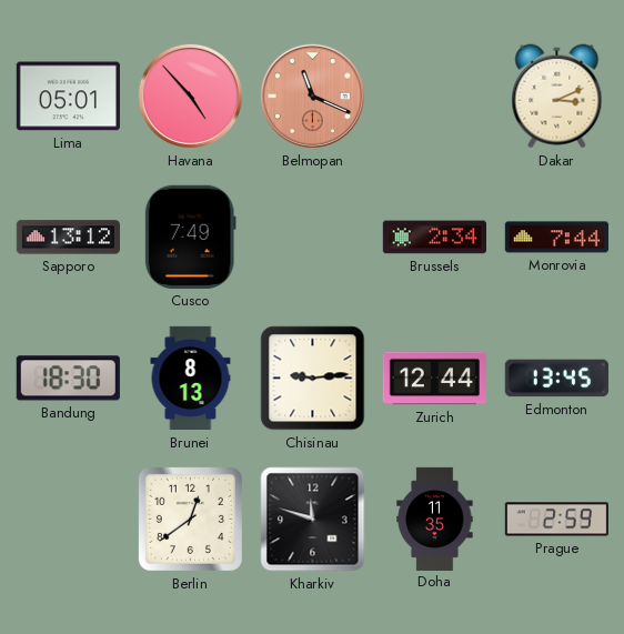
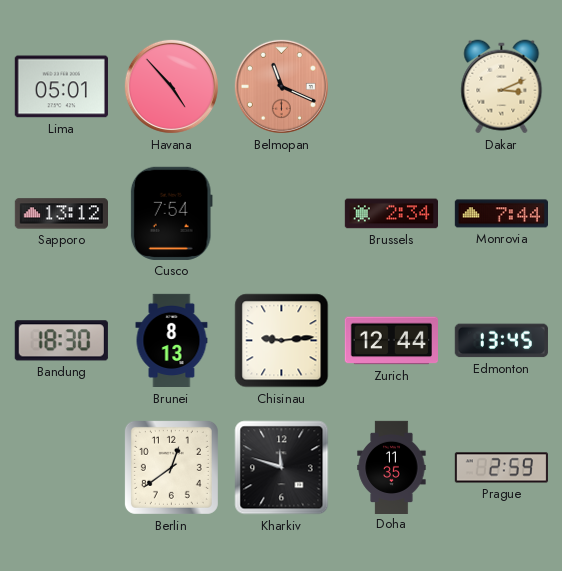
Cusco: 7:49 -> 7:54 (171, 213)
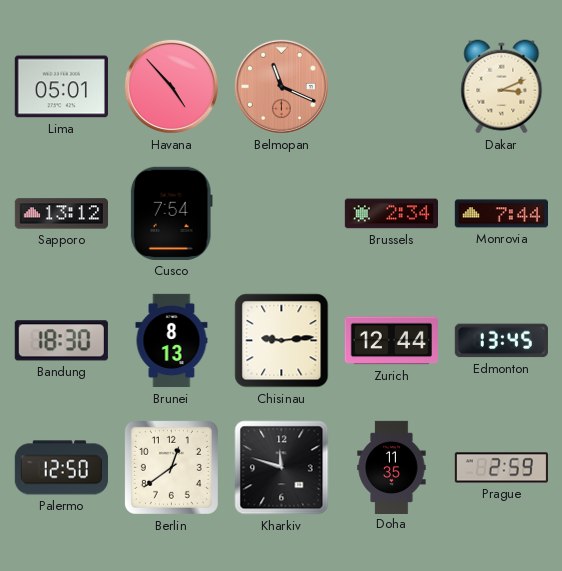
Palermo: none -> 12:50 (61, 468)
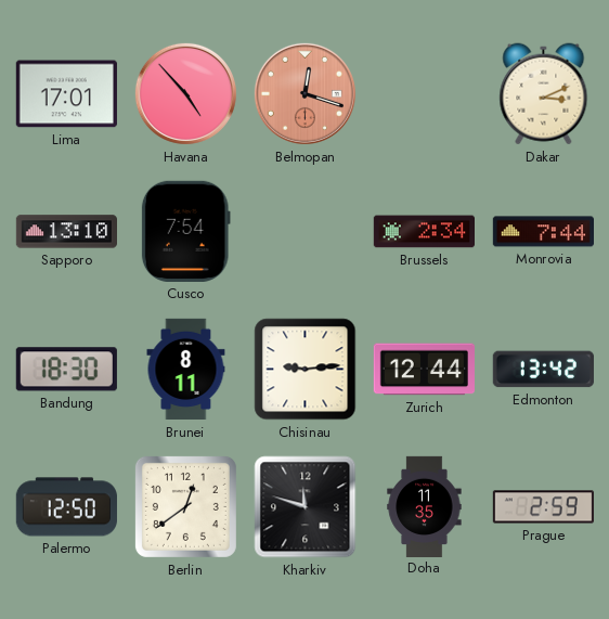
Lima: 05:01 -> 17:01 (66, 94)
Belmopan: 11:19 -> 12:18 (304, 93)
Sapporo: 13:12 -> 13:10 (66, 232)
Brunei: 8:13 -> 8:11 (186, 370)
Edmonton: 13:45 -> 13:42 (543, 370)
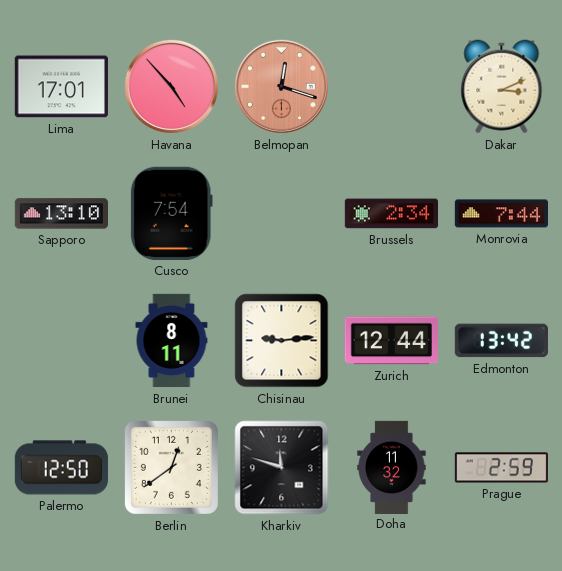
Bandung: 18:30 -> none (66, 370)
Doha: 11:35 -> 11:32 (392, 467)
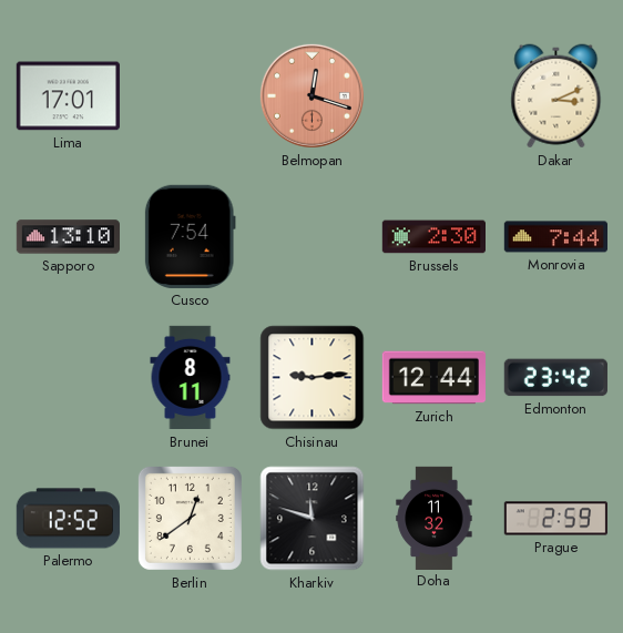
Havana: 4:53 -> none (171, 86)
Brussels: 2:34 -> 2:30 (433, 237)
Edmonton: 13:42 -> 23:42 (555, 378)
Palermo: 12:50 -> 12:52 (68, 519)
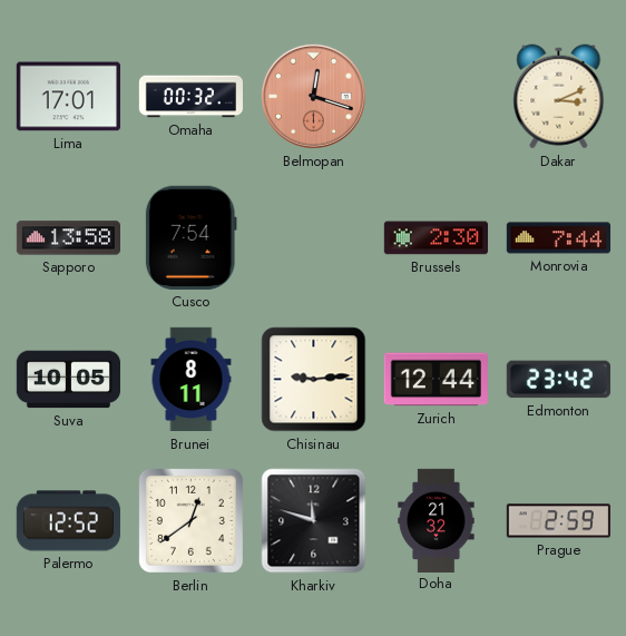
Omaha: none -> 00:32 (190, 97)
Sapporo: 13:10 -> 13:58 (68, 238)
Suva: none -> 10:05 (68, 380)
Doha: 11:32 -> 21:32 (437, 520)
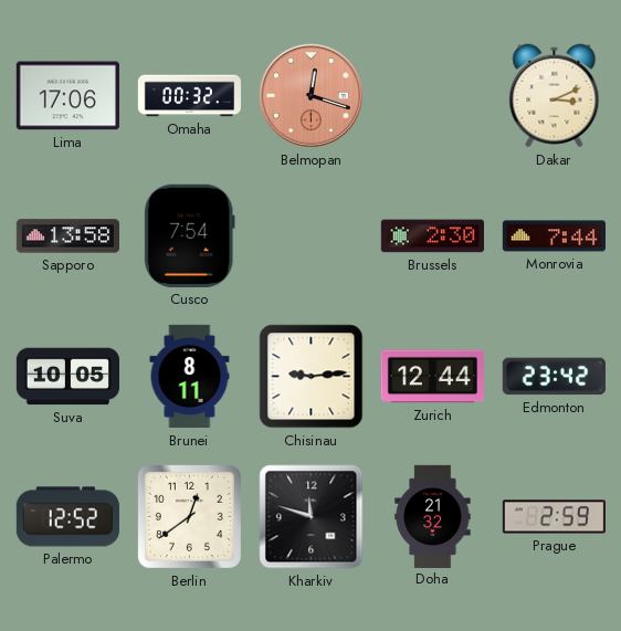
Lima: 17:01 -> 17:06 (67, 96)
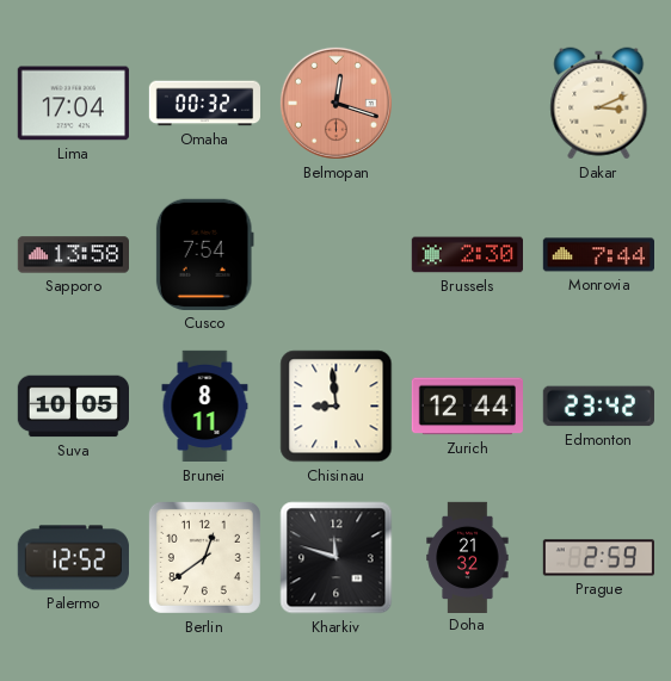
Lima: 17:06 -> 17:04 (73, 104)
Chisinau: 9:14 -> 8:59 (337, 407)
